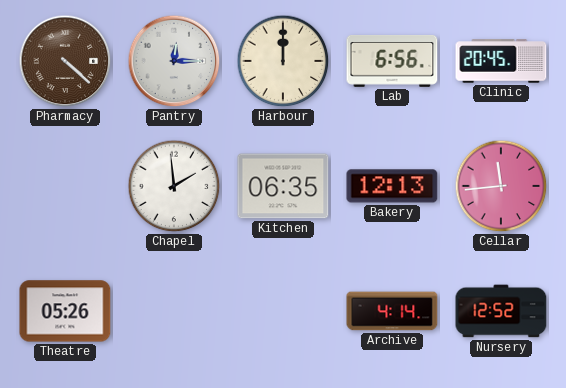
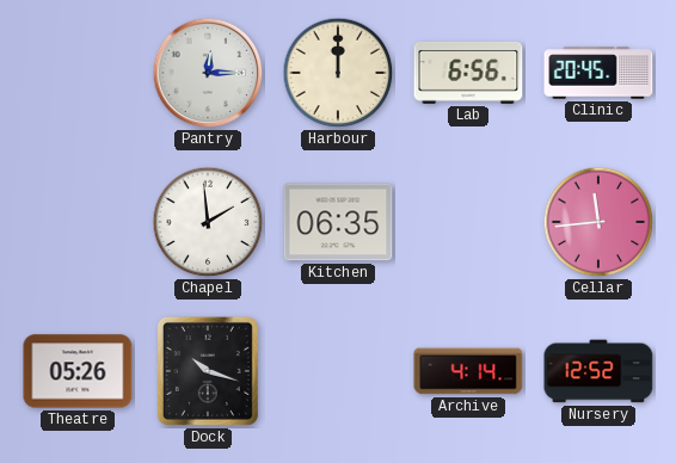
Pharmacy: 4:22 -> none (65, 61)
Bakery: 12:13 -> none (392, 186)
Dock: none -> 10:18 (208, 371)
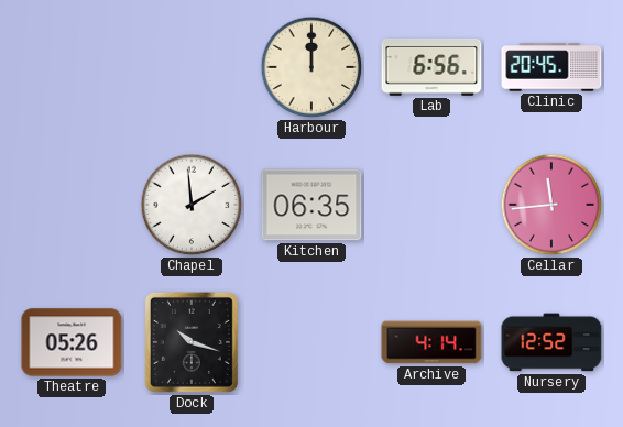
Pantry: 12:15 -> none (208, 73)
